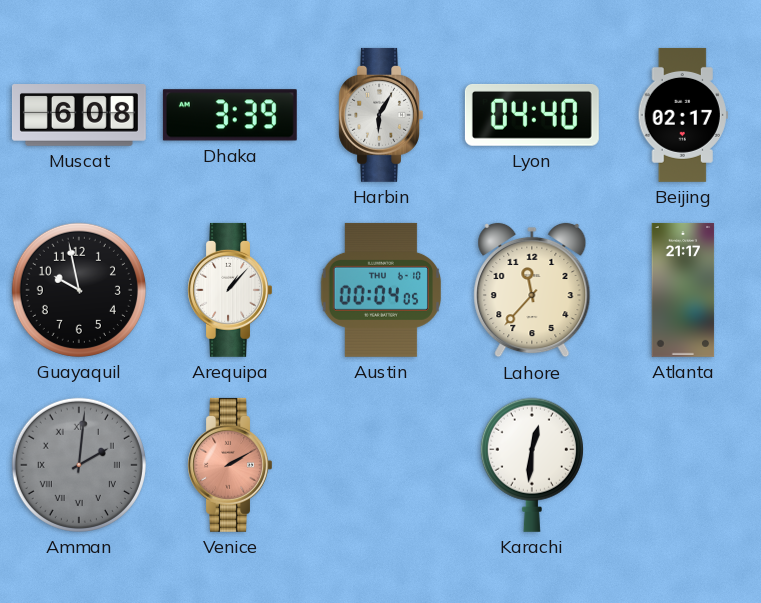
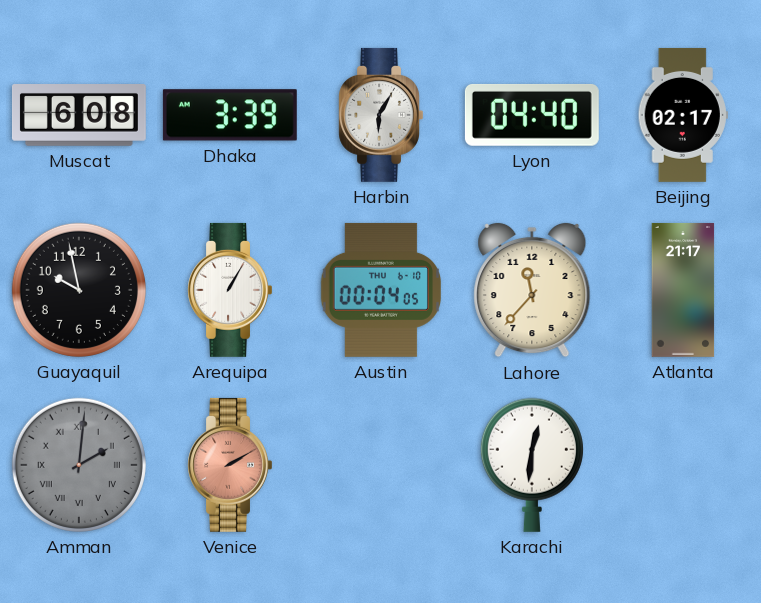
Arequipa: 1:07 -> 1:05 (229, 290)
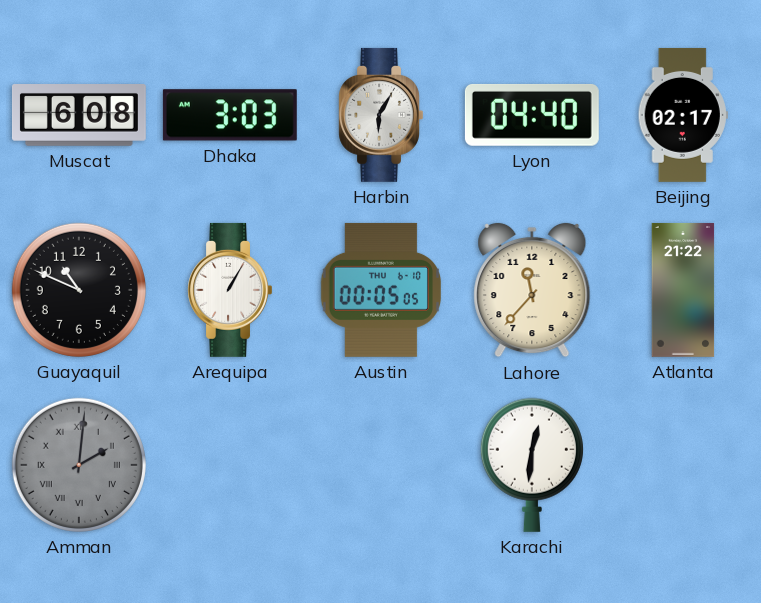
Dhaka: 3:39 -> 3:03 (230, 115)
Guayaquil: 9:58 -> 10:49 (79, 290)
Austin: 00:04 -> 00:05 (380, 290)
Atlanta: 21:17 -> 21:22 (683, 290)
Venice: 2:10 -> none (229, 465)
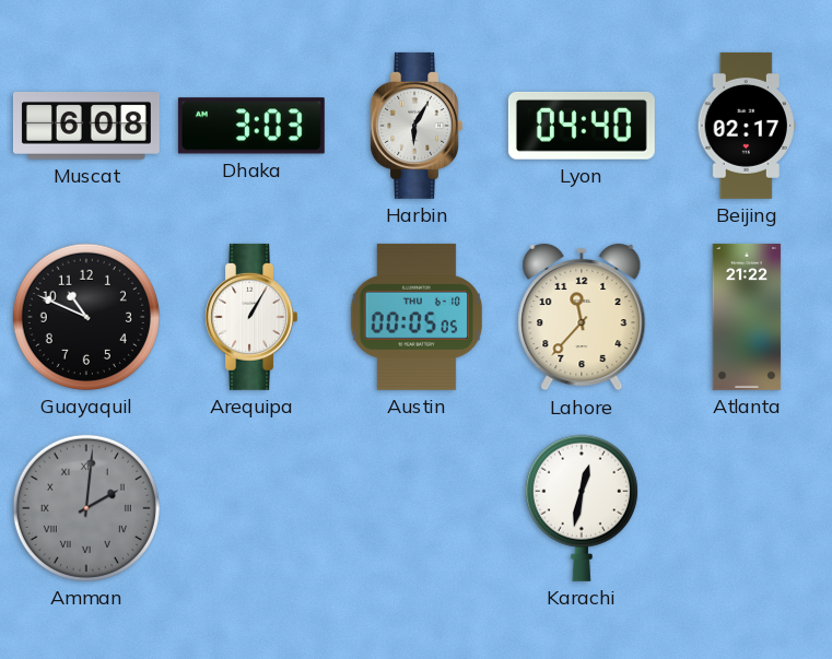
Karachi: 12:31 -> 12:32 (582, 508)
